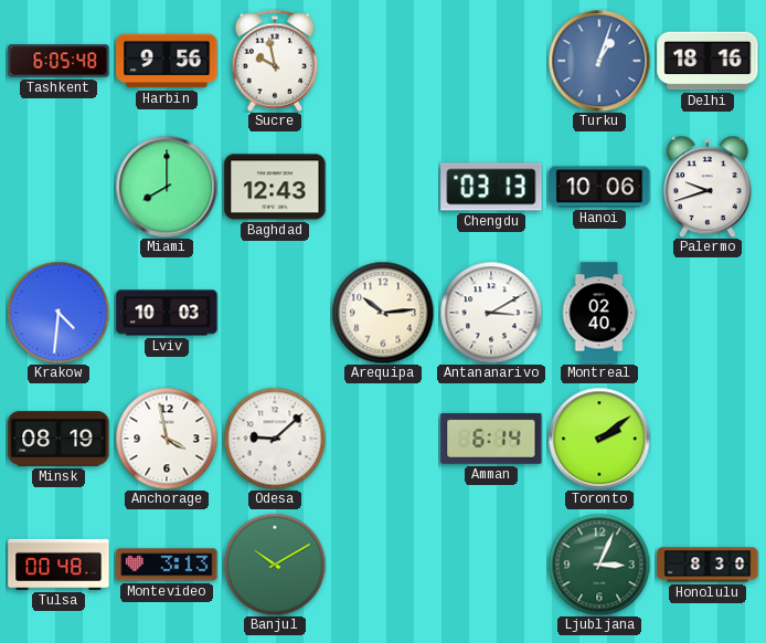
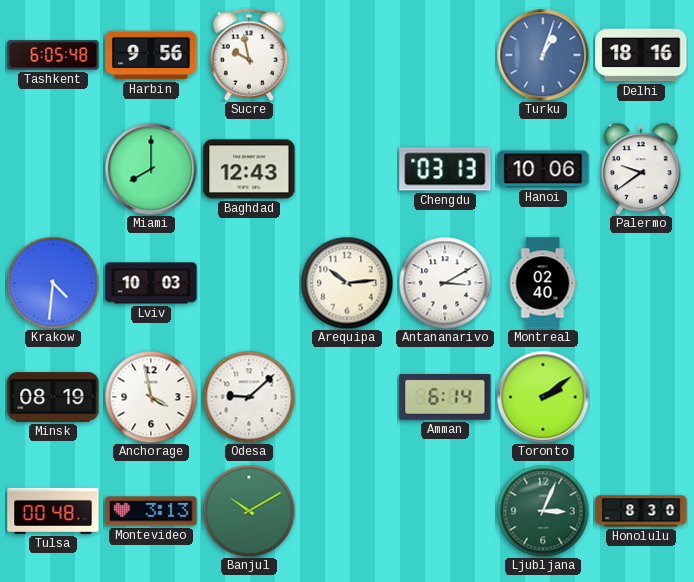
Palermo: 9:42 -> 9:39 (642, 169)
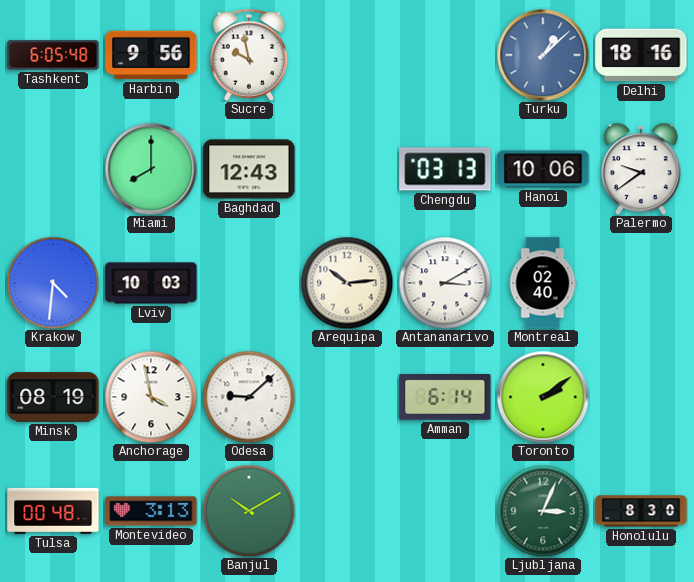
Turku: 1:03 -> 1:08 (543, 55)
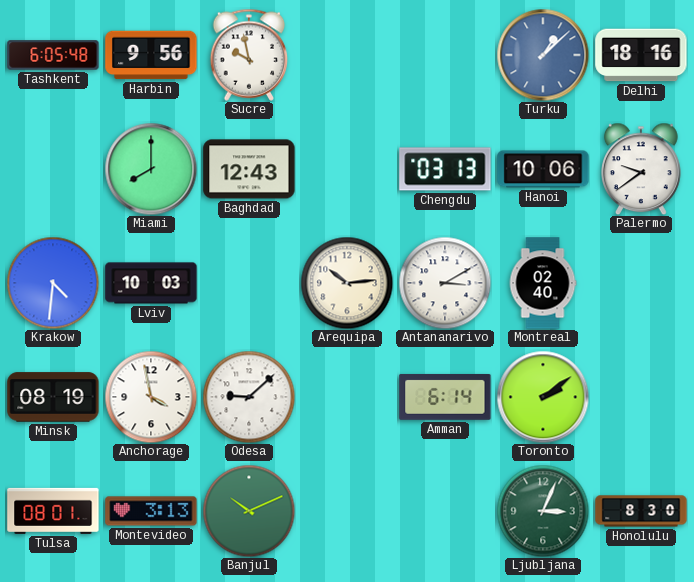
Tulsa: 00:48 -> 08:01 (53, 511)
Banjul: 10:10 -> 10:11 (249, 511)
